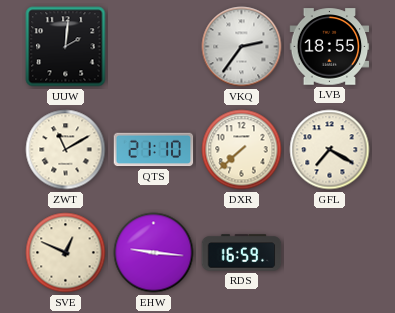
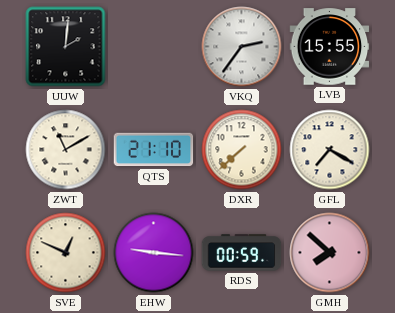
LVB: 18:55 -> 15:55 (330, 47)
RDS: 16:59 -> 00:59 (242, 253)
GMH: none -> 7:52 (330, 253)
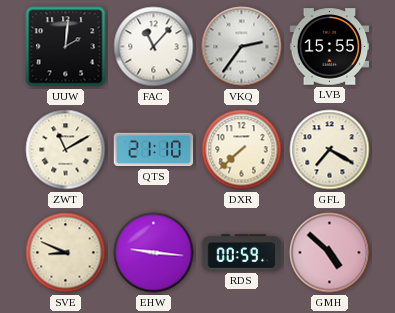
FAC: none -> 11:07 (154, 47)
SVE: 12:49 -> 8:49 (66, 253)
GMH: 7:52 -> 4:52 (330, 253)
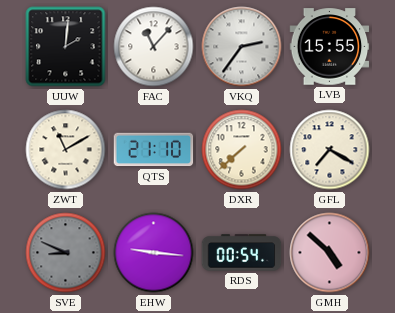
SVE dial: cream -> grey (66, 253)
RDS: 00:59 -> 00:54 (242, 253)
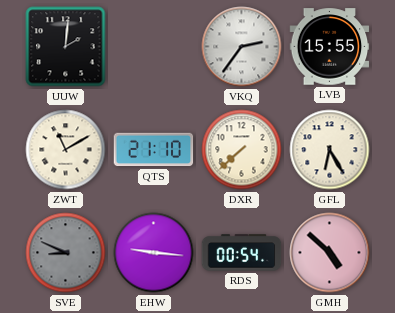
FAC: 11:07 -> none (154, 47)
GFL: 7:20 -> 6:25 (330, 150)
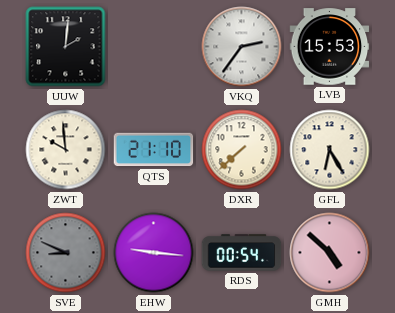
LVB: 15:55 -> 15:53 (330, 47)
ZWT: 11:10 -> 9:59 (66, 150)
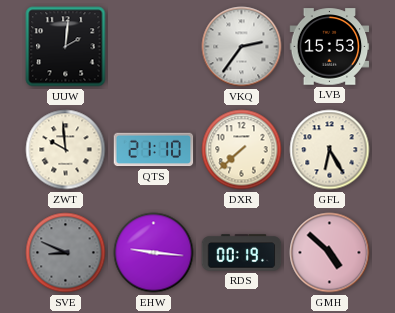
RDS: 00:54 -> 00:19 (242, 253)
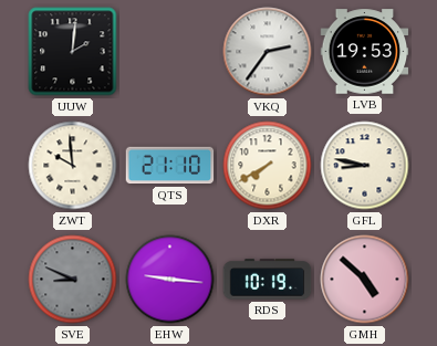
LVB: 15:53 -> 19:53 (365, 52)
DXR: 7:38 -> 7:40 (268, 166)
GFL: 6:25 -> 8:47 (365, 166)
RDS: 00:19 -> 10:19 (268, 280)
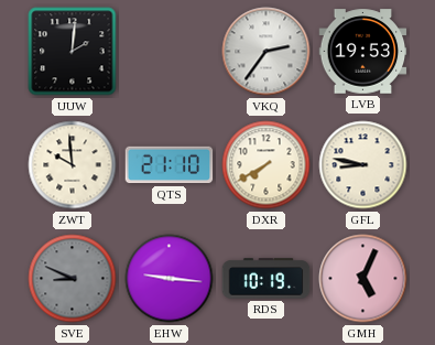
GMH: 4:52 -> 5:04 (363, 279)
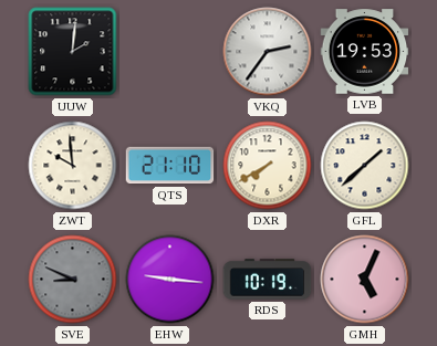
GFL: 8:47 -> 1:38 (365, 166)
